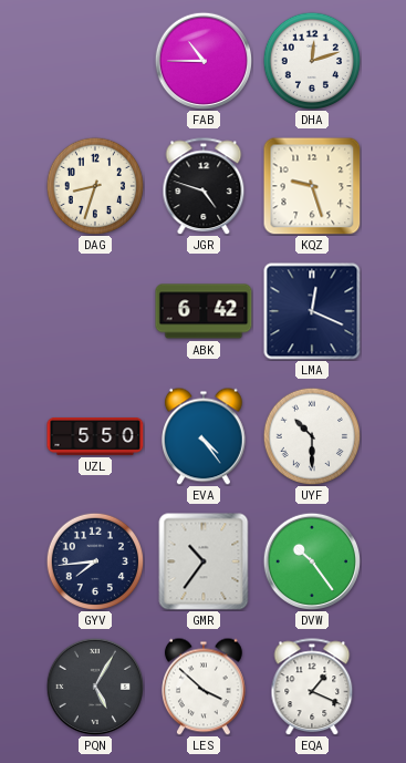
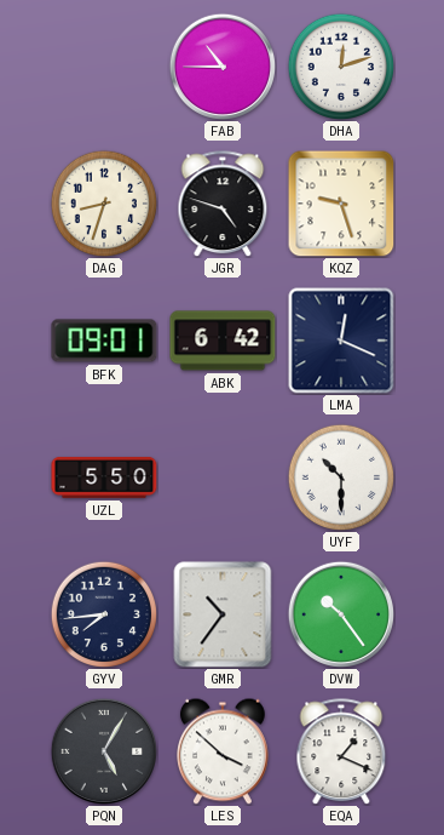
BFK: none -> 09:01 (104, 341)
EVA: 4:24 -> none (205, 436)
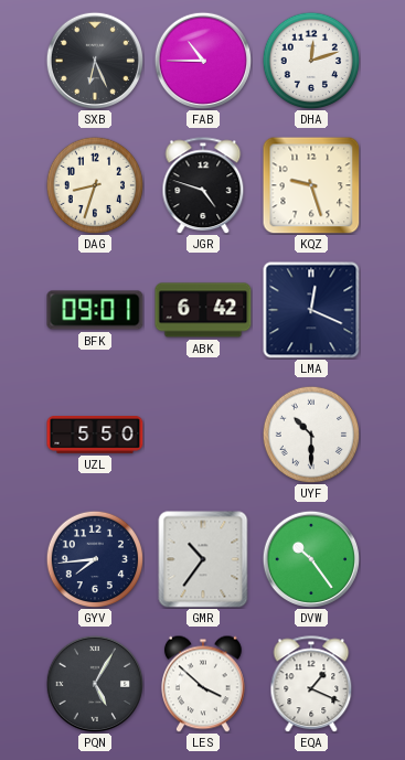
SXB: none -> 6:26 (94, 60)
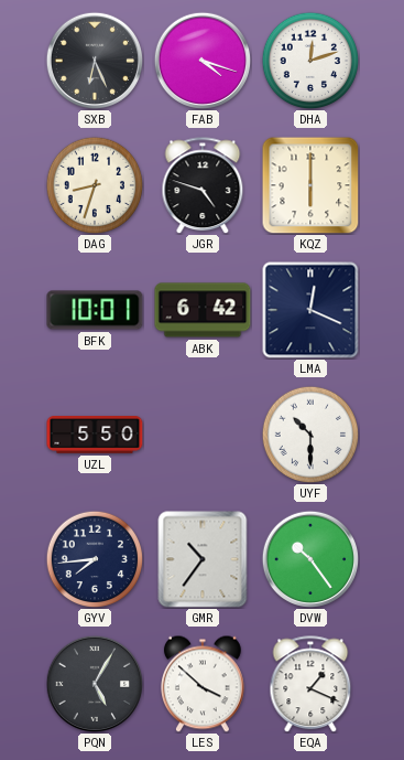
FAB: 10:45 -> 4:18 (201, 60)
KQZ: 9:27 -> 6:00 (310, 185)
BFK: 09:01 -> 10:01 (95, 310)
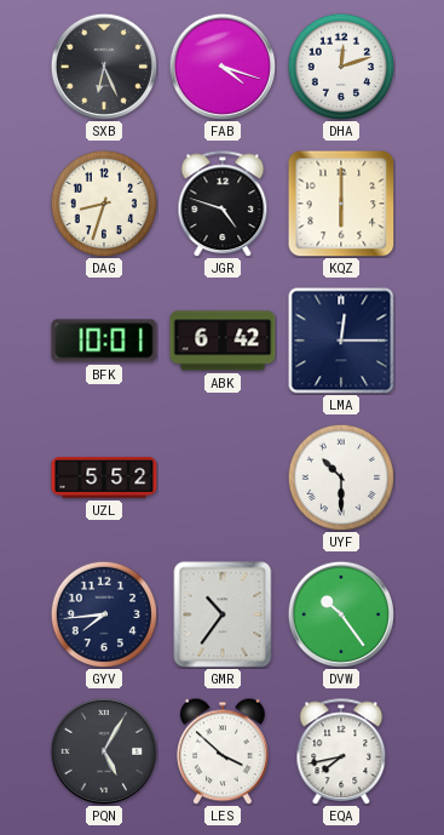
LMA: 12:19 -> 12:15 (341, 341)
UZL: 5:50 -> 5:52 (104, 479)
EQA: 1:19 -> 7:43 (341, 751)
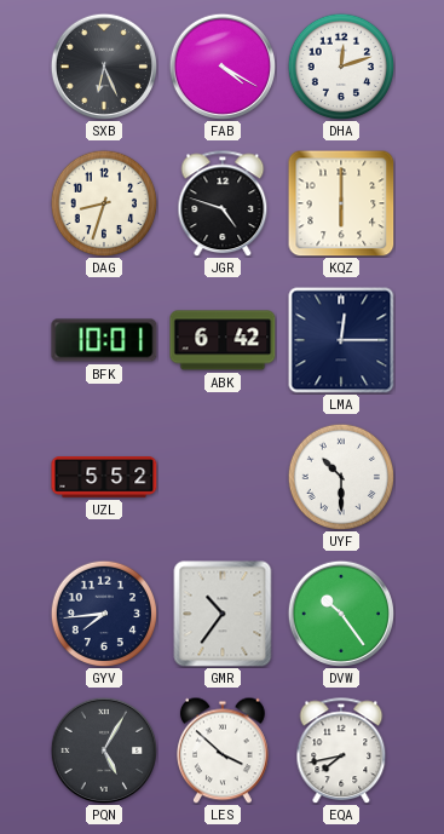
FAB: 4:18 -> 4:20 (221, 65)
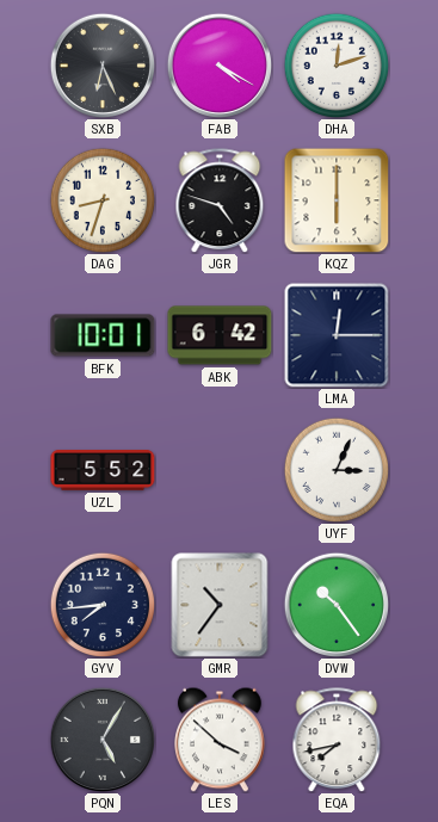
UYF: 10:30 -> 3:04 (337, 470)
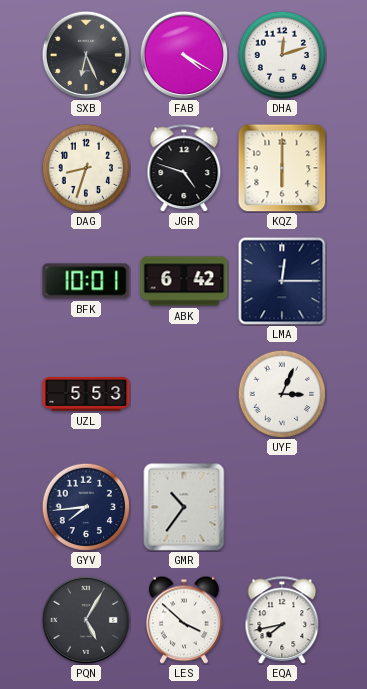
UZL: 5:52 -> 5:53 (86, 395)
DVW: 10:24 -> none (335, 604)
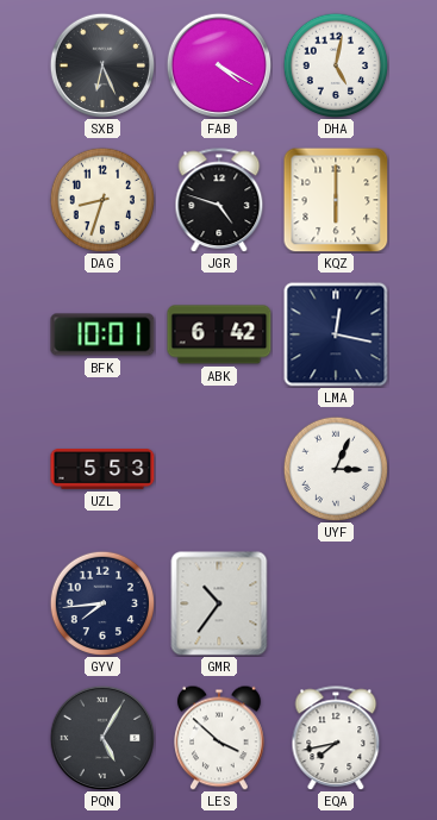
DHA: 12:12 -> 5:02 (336, 65)
LMA: 12:15 -> 12:17 (336, 334)
